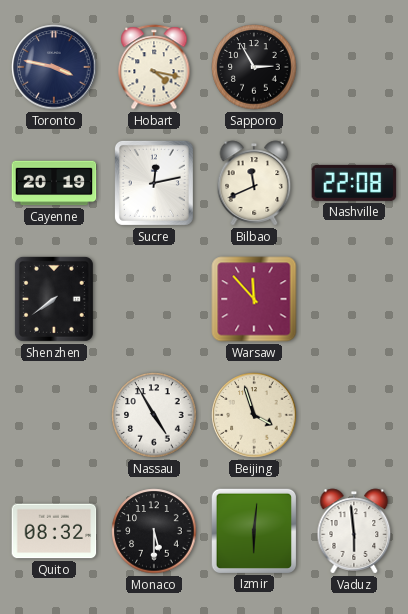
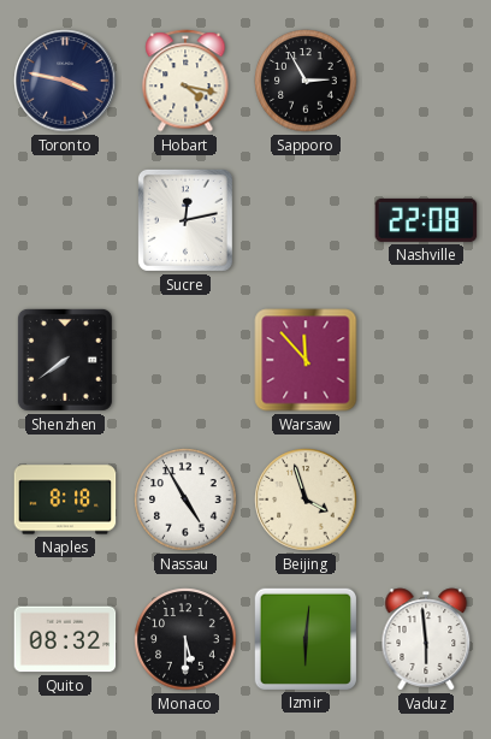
Cayenne: 20:19 -> none (54, 183)
Bilbao: 11:41 -> none (254, 183)
Naples: none -> 8:18 (65, 499)
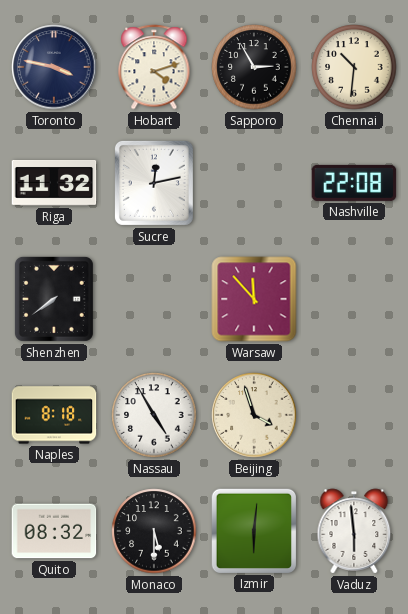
Hobart: 4:17 -> 4:12 (154, 67)
Chennai: none -> 10:31 (354, 67)
Riga: none -> 11:32 (54, 183)
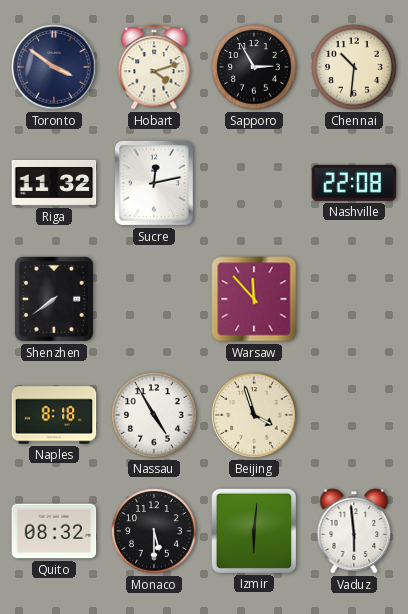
Toronto: 3:47 -> 3:51 (54, 67)
